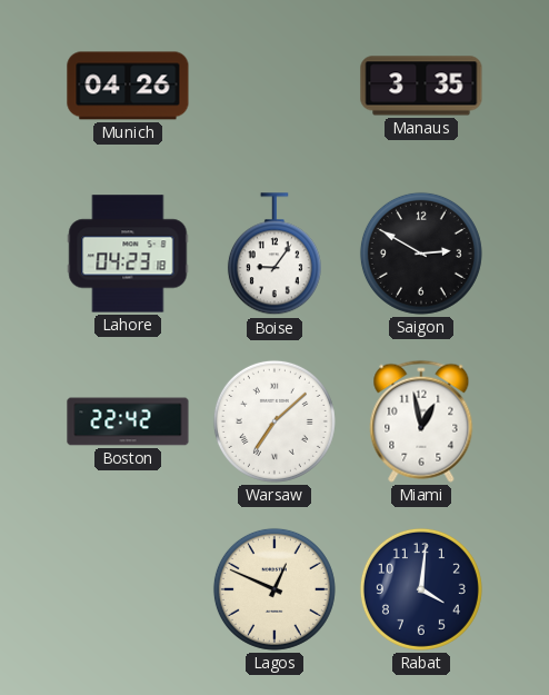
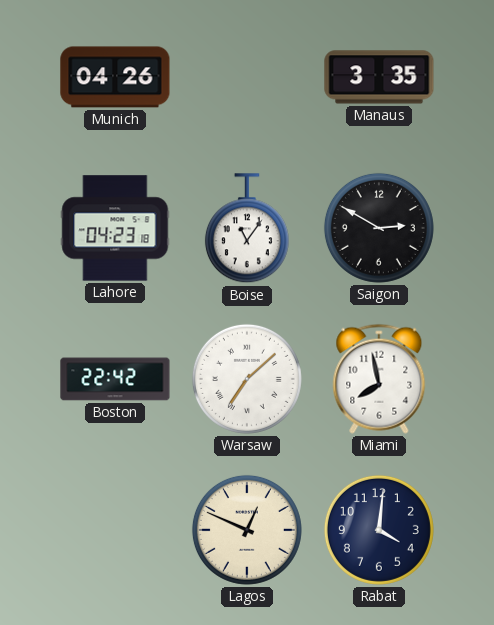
Boise: 9:06 -> 11:06 (247, 229)
Miami: 12:58 -> 7:58 (379, 379)
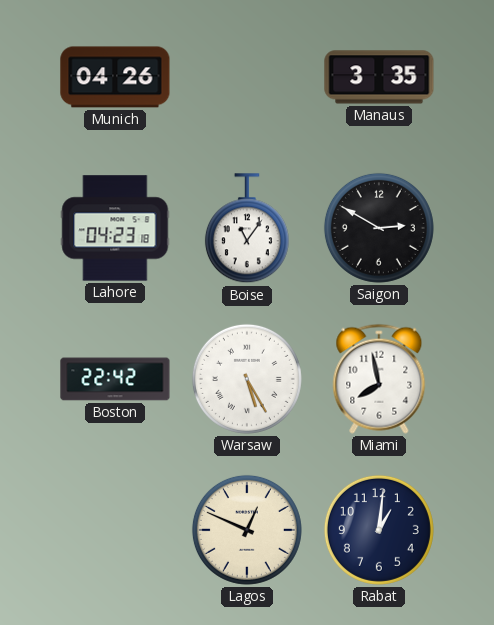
Warsaw: 7:08 -> 5:25 (247, 379)
Rabat: 4:01 -> 1:01 (379, 530)
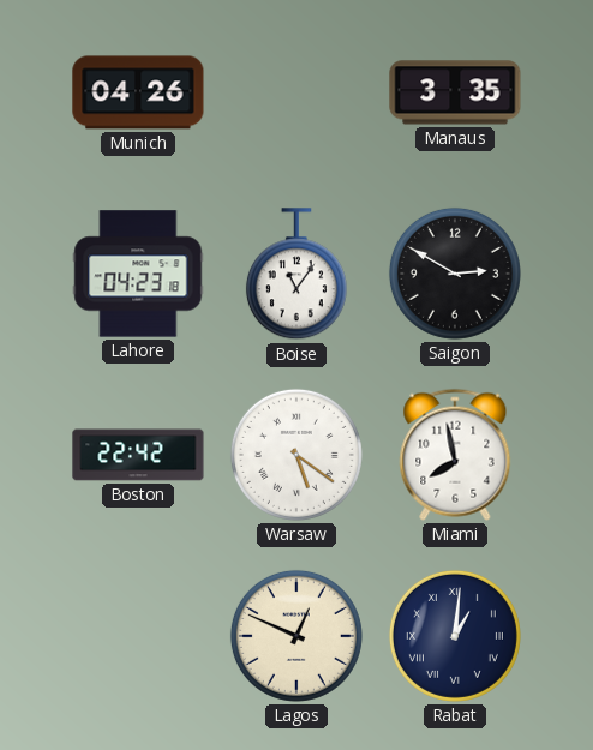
Warsaw: 5:25 -> 5:21 (296, 455)
Rabat numerals: Arabic -> Roman (455, 636)
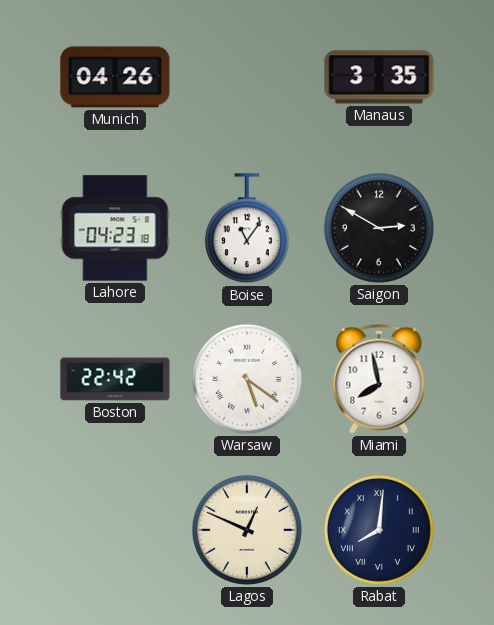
Rabat: 1:01 -> 8:01 (379, 530)
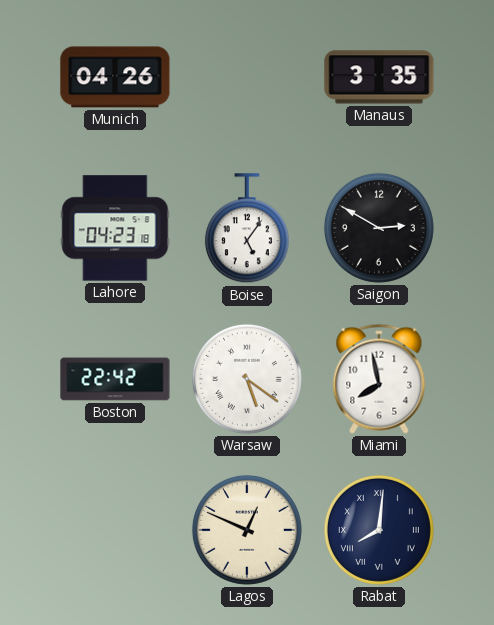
Boise: 11:06 -> 5:06 (247, 229)
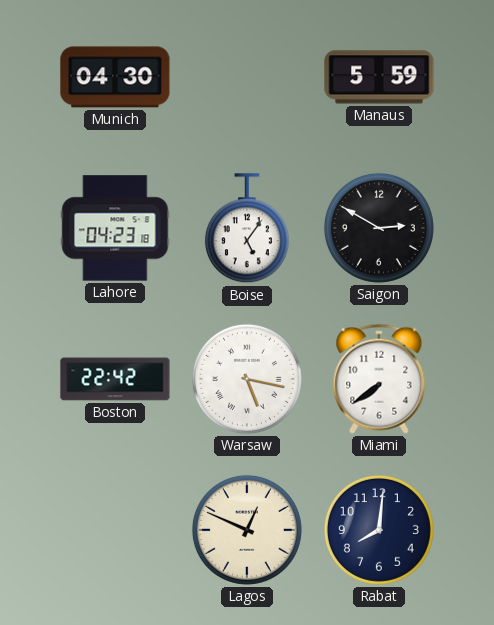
Munich: 04:26 -> 04:30 (115, 77)
Manaus: 3:35 -> 5:59 (379, 77)
Warsaw: 5:21 -> 5:17 (247, 379)
Miami: 7:58 -> 7:39 (379, 379)
Rabat numerals: Roman -> Arabic (379, 530)
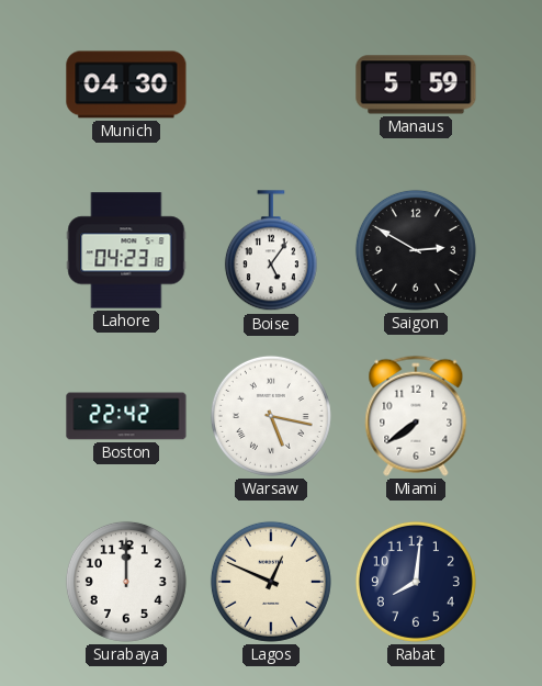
Surabaya: none -> 12:00 (126, 582)
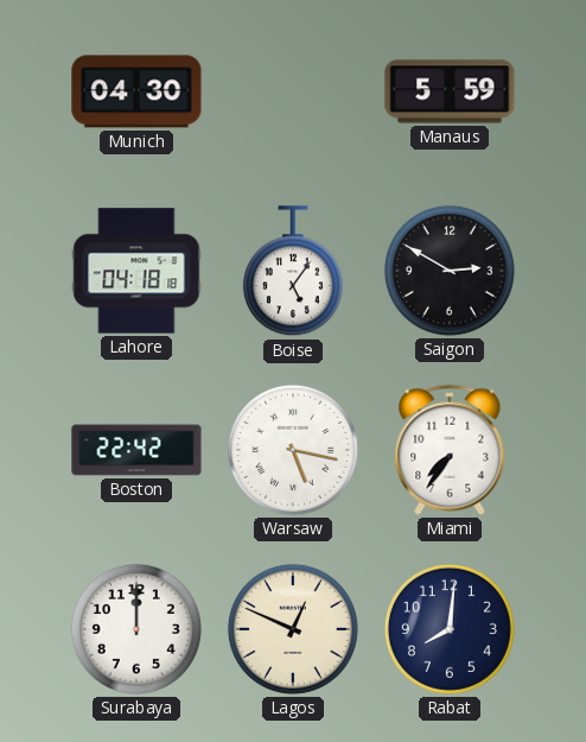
Lahore: 04:23 -> 04:18 (136, 271)
Miami: 7:39 -> 7:36 (450, 450)
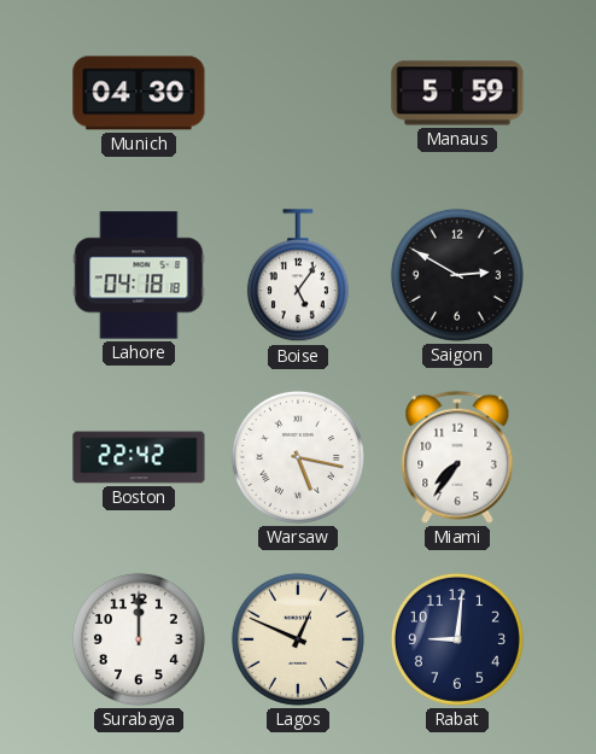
Rabat: 8:01 -> 9:01 (457, 639)
